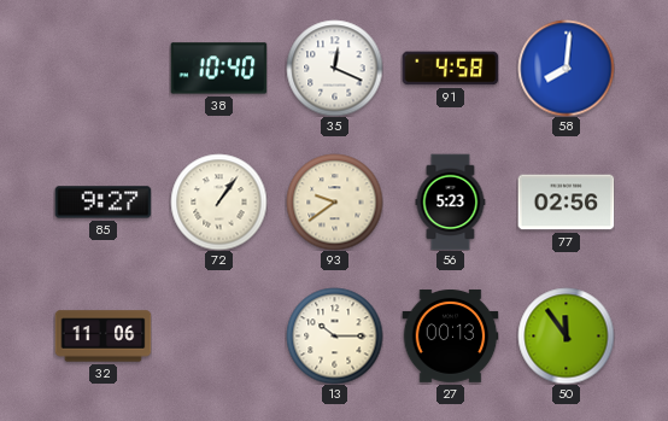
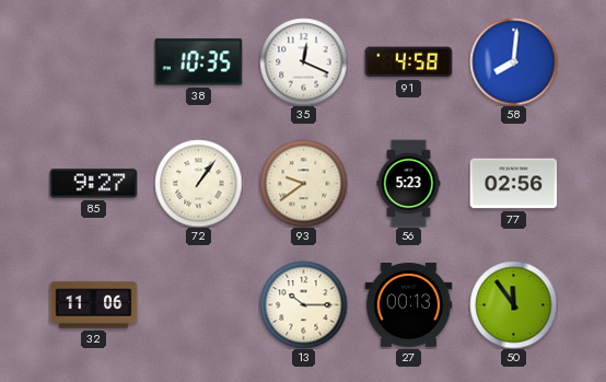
38: 10:40 -> 10:35 (198, 62)
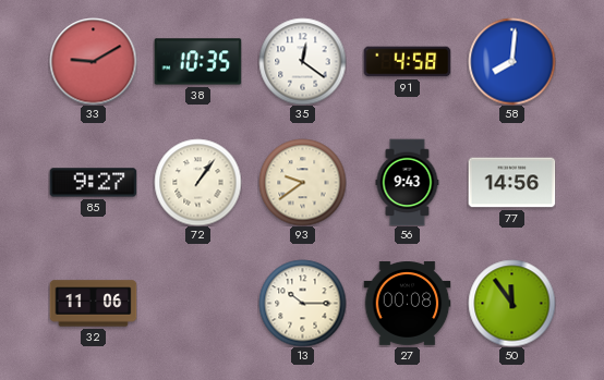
33: none -> 9:10 (93, 61)
35: 12:19 -> 12:21 (302, 61)
56: 5:23 -> 9:43 (408, 182)
77: 02:56 -> 14:56 (511, 183)
27: 00:13 -> 00:08 (407, 304)
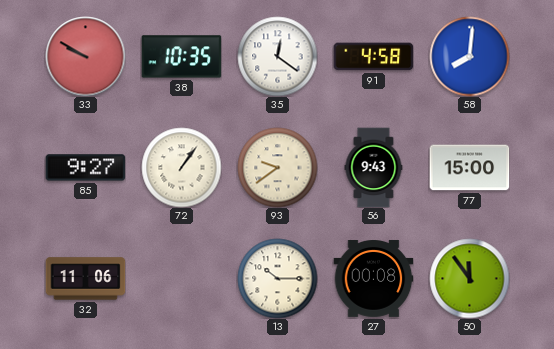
33: 9:10 -> 9:50 (85, 56)
77: 14:56 -> 15:00 (469, 168)
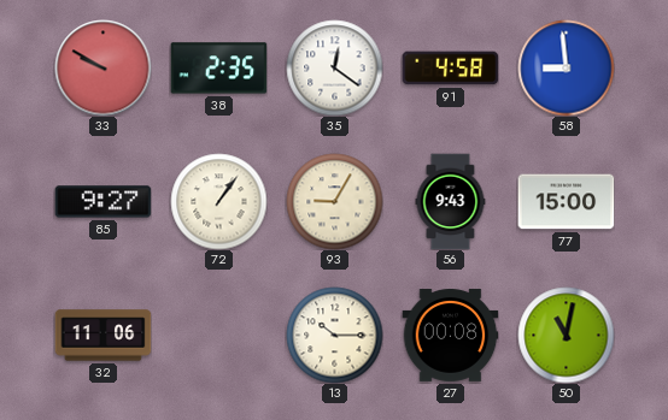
38: 10:35 -> 2:35 (218, 69)
58: 8:01 -> 8:59 (566, 67)
93: 9:39 -> 9:05 (334, 201)
50: 11:54 -> 11:02 (566, 335)
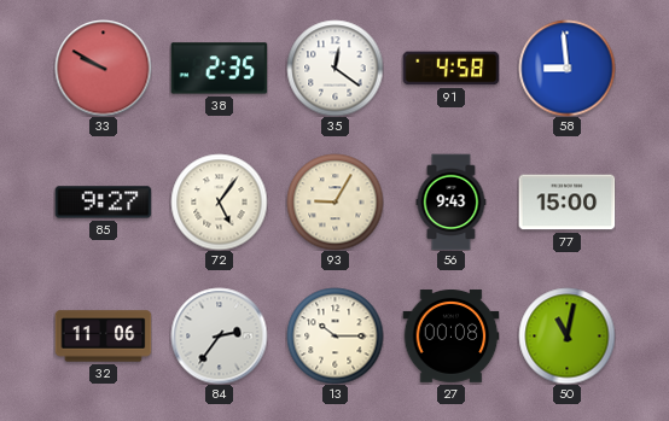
72: 1:06 -> 5:06 (219, 201)
84: none -> 2:36 (219, 335)
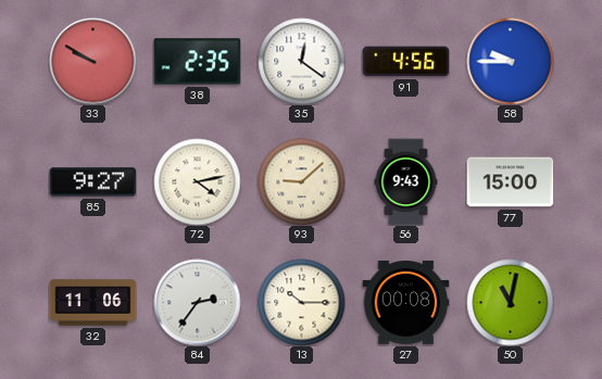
91: 4:58 -> 4:56 (405, 62)
58: 8:59 -> 9:45 (510, 61)
72: 5:06 -> 4:13 (197, 181)
93: 9:05 -> 9:08 (301, 181)
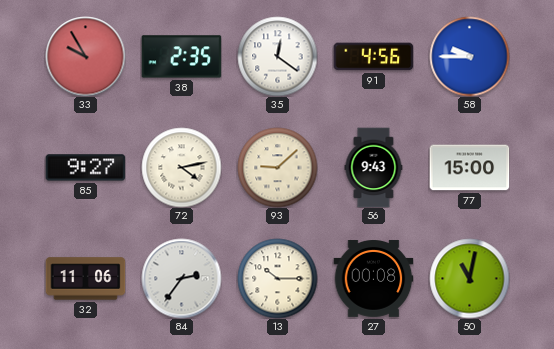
33: 9:50 -> 9:55 (85, 56)
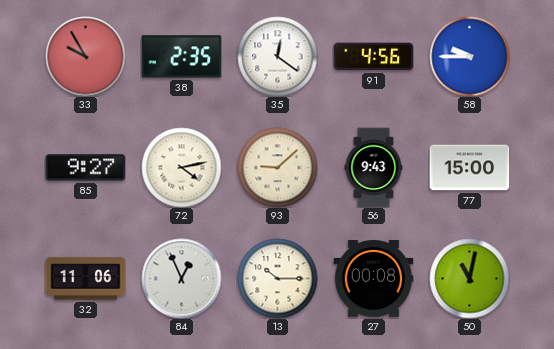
84: 2:36 -> 12:56 (181, 278)
